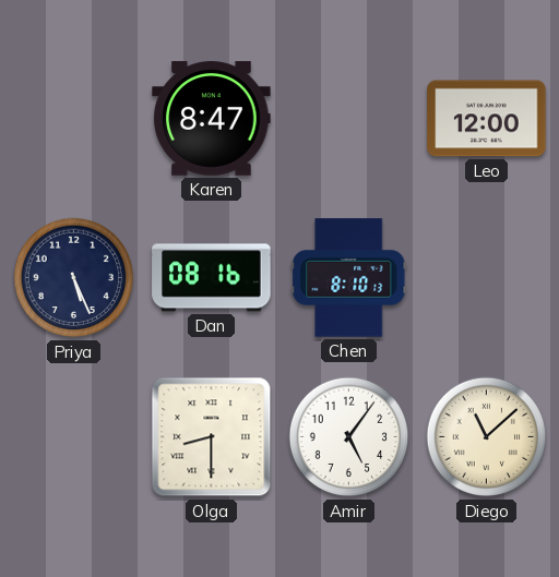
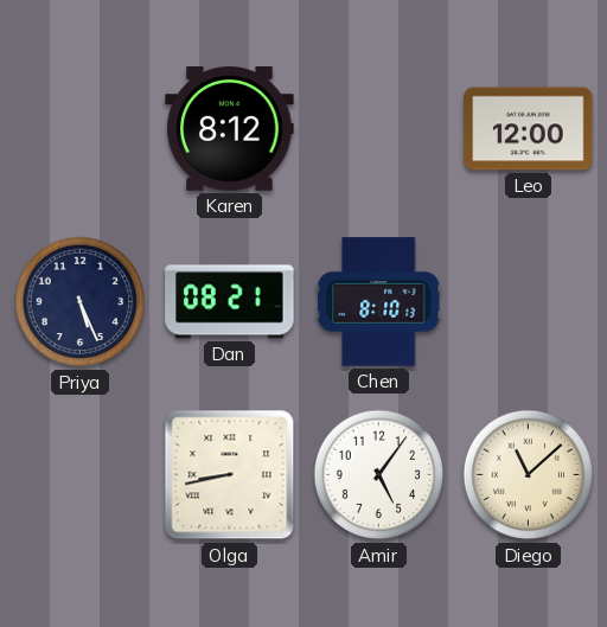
Karen: 8:47 -> 8:12 (230, 129)
Dan: 08:16 -> 08:21 (230, 302)
Olga: 8:30 -> 8:43 (230, 475)
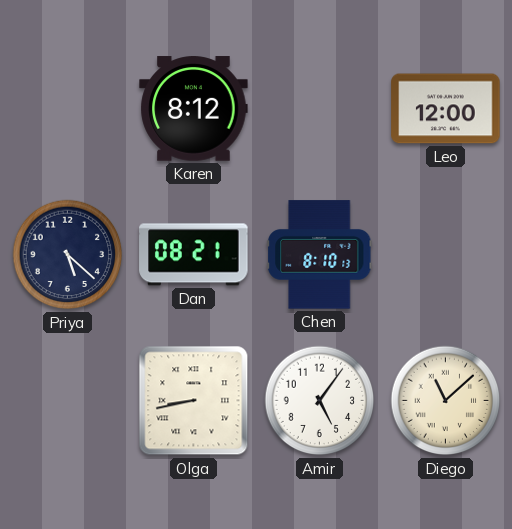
Priya: 5:26 -> 5:22 (68, 255)
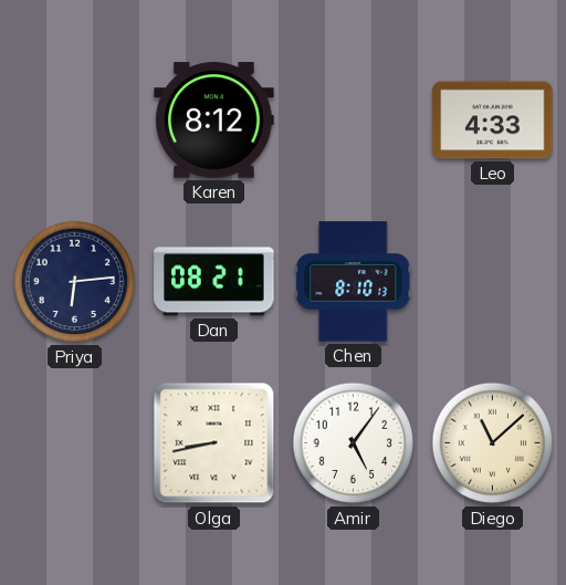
Leo: 12:00 -> 4:33 (493, 121)
Priya: 5:22 -> 6:14 (75, 282)
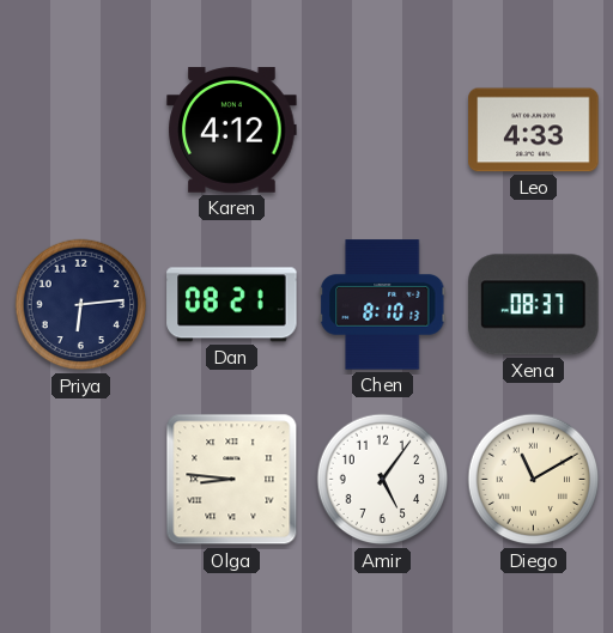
Karen: 8:12 -> 4:12 (232, 130)
Xena: none -> 08:37 (534, 305)
Olga: 8:43 -> 8:46 (232, 480)
Diego: 11:08 -> 11:10 (534, 480)
